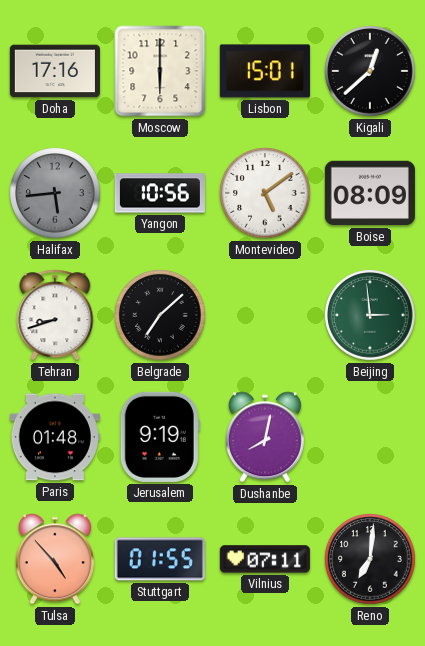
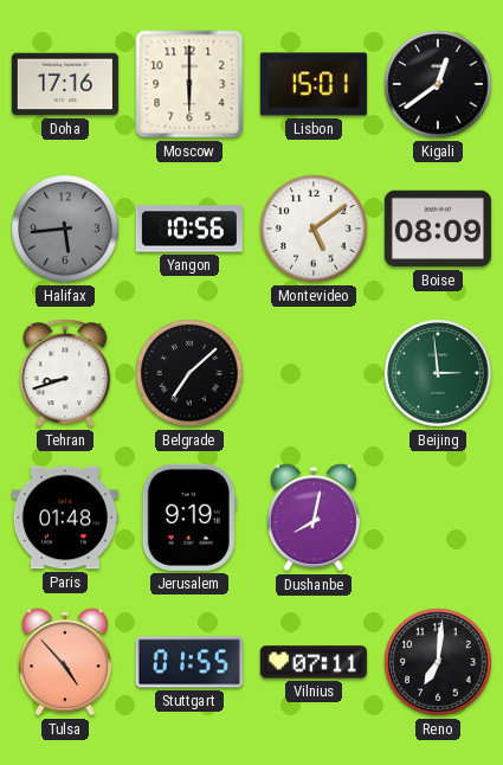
Kigali: 12:38 -> 12:39 (438, 84)
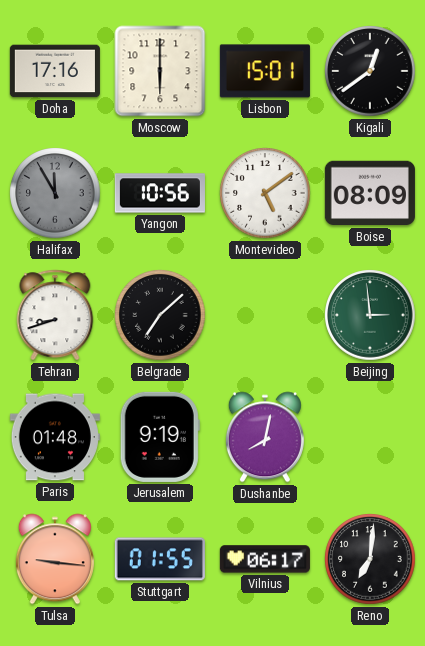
Halifax: 5:44 -> 11:55 (55, 193)
Tulsa: 4:53 -> 9:16 (55, 559)
Vilnius: 07:11 -> 06:17 (265, 559)
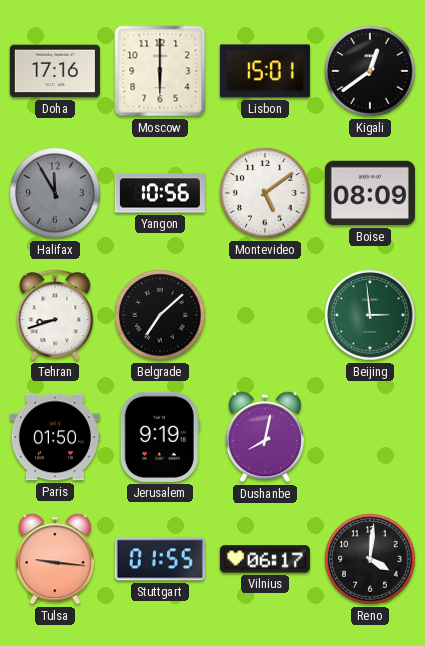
Paris: 01:48 -> 01:50 (55, 437)
Reno: 7:01 -> 4:01 (370, 559)
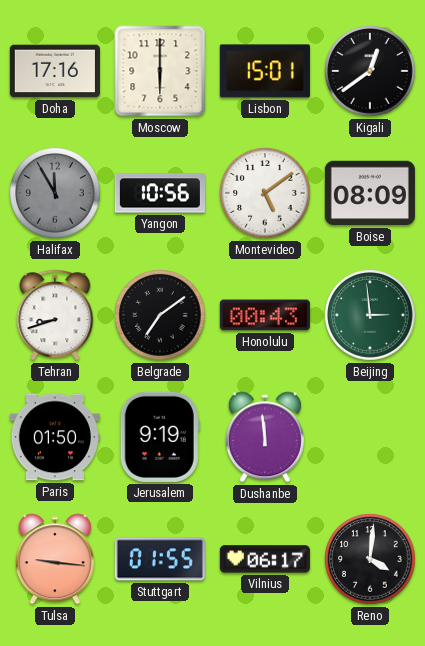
Belgrade: 7:08 -> 7:09 (160, 315)
Honolulu: none -> 00:43 (265, 315)
Dushanbe: 8:02 -> 11:59 (265, 437)
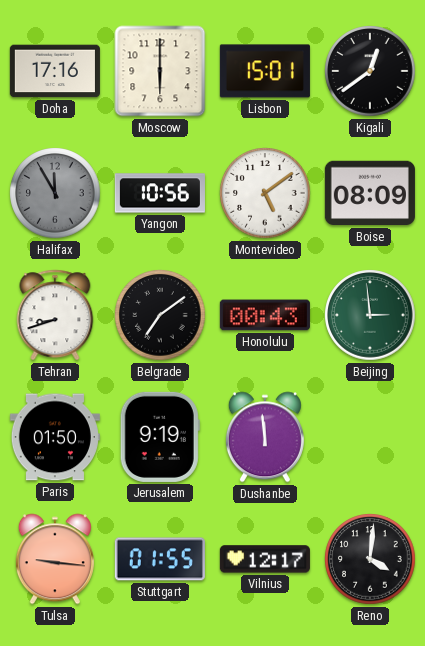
Vilnius: 06:17 -> 12:17 (265, 559)
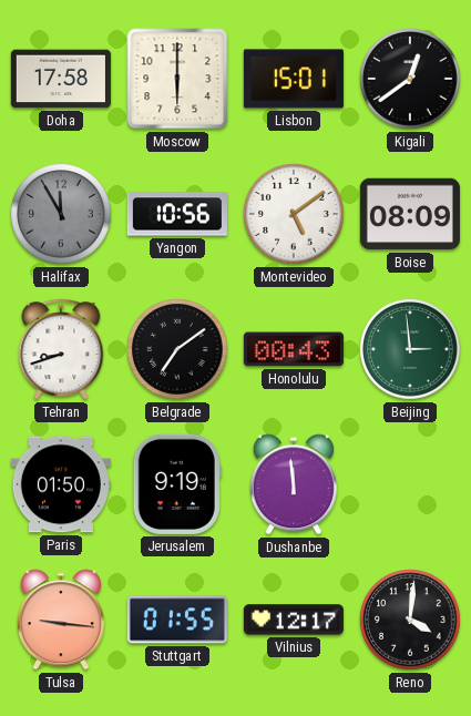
Doha: 17:16 -> 17:58 (61, 79)
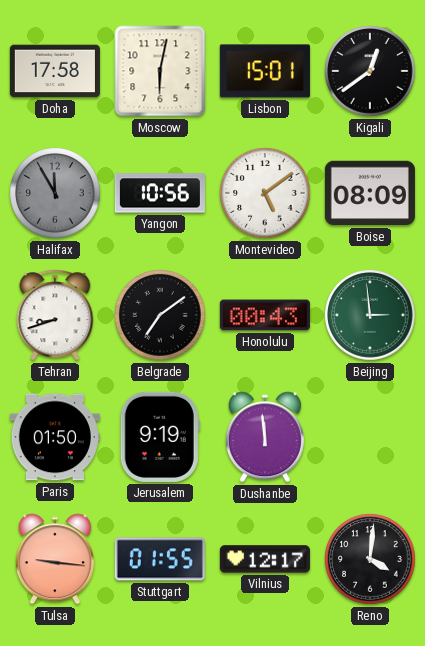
Moscow: 6:00 -> 6:02 (160, 71)
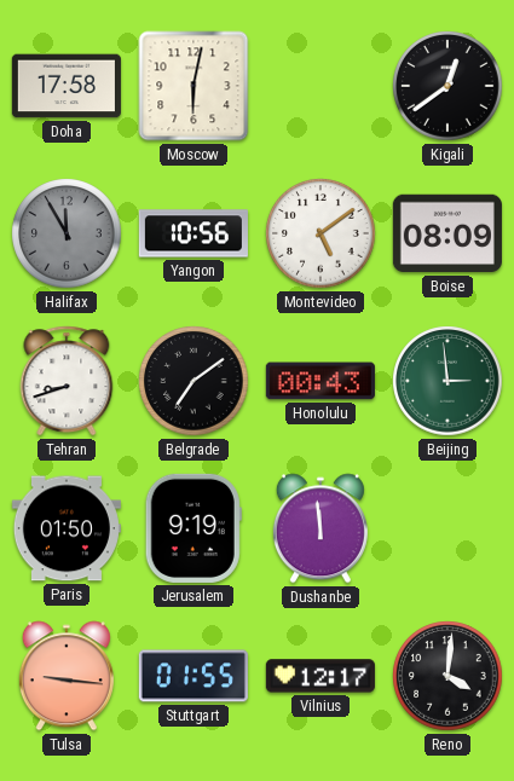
Lisbon: 15:01 -> none (265, 71)
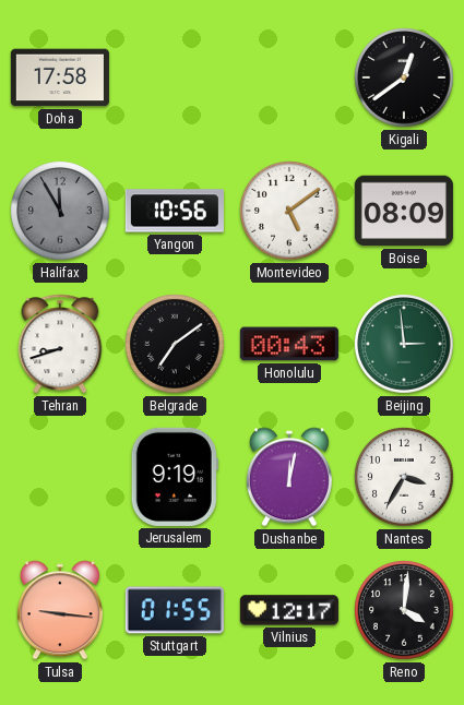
Moscow: 6:02 -> none (194, 86)
Paris: 01:50 -> none (67, 528)
Dushanbe: 11:59 -> 12:02 (289, 477)
Nantes: none -> 3:35 (404, 477)
